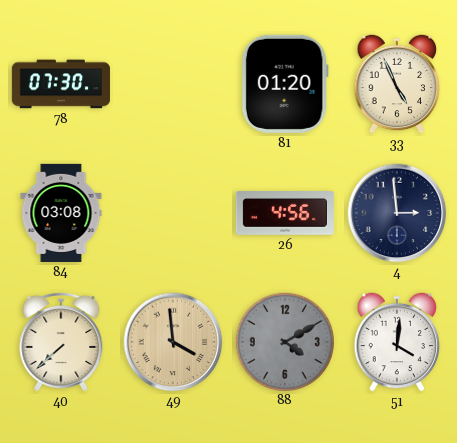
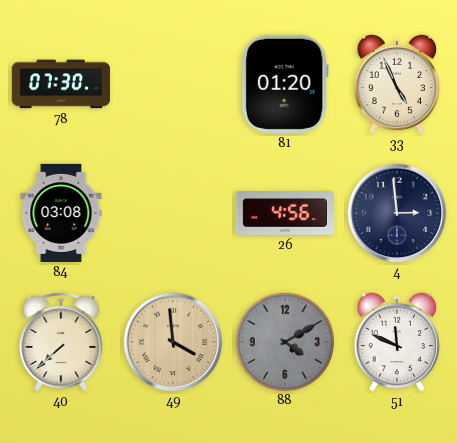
51: 4:01 -> 11:49 (397, 342)
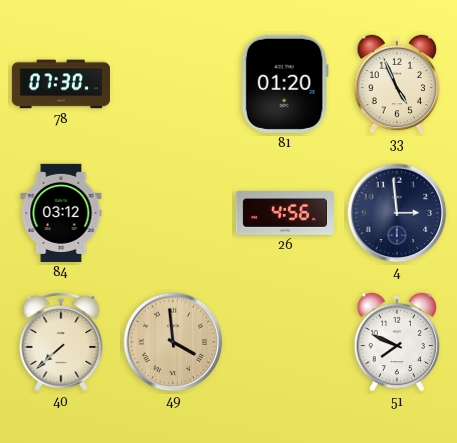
84: 03:08 -> 03:12 (61, 213)
88: 4:10 -> none (284, 341)
51: 11:49 -> 7:49 (397, 342)
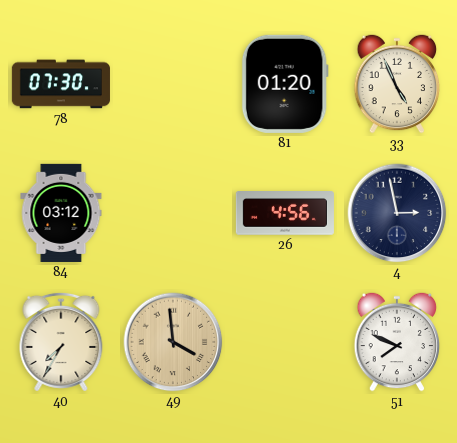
4: 2:59 -> 2:58 (397, 213)
40: 7:38 -> 7:35 (61, 342)
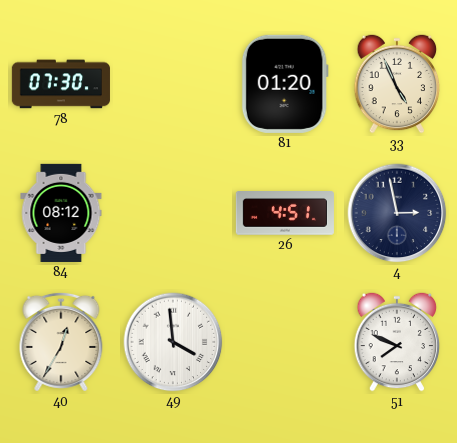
84: 03:12 -> 08:12 (61, 213)
26: 4:56 -> 4:51 (285, 214)
40: 7:35 -> 12:35 (61, 342)
49 dial: champagne -> white (173, 342)
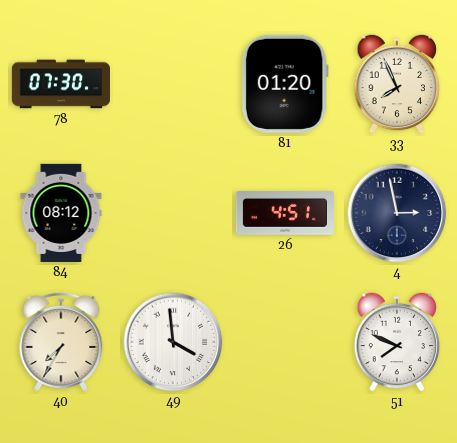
33: 4:56 -> 7:56 (397, 84)
40: 12:35 -> 7:35 (61, 342)
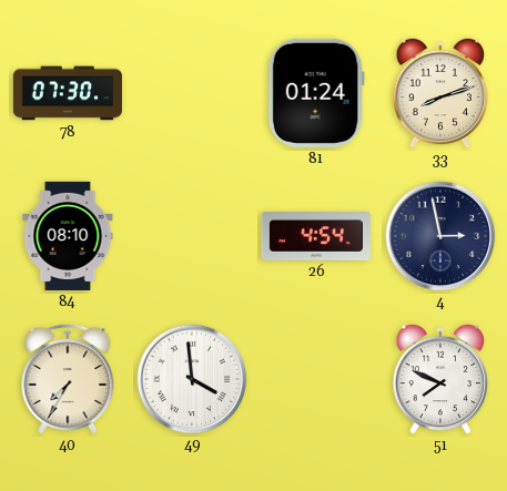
81: 01:20 -> 01:24 (316, 93)
33: 7:56 -> 8:12 (440, 93)
84: 08:12 -> 08:10 (68, 236)
26: 4:51 -> 4:54 (316, 237)
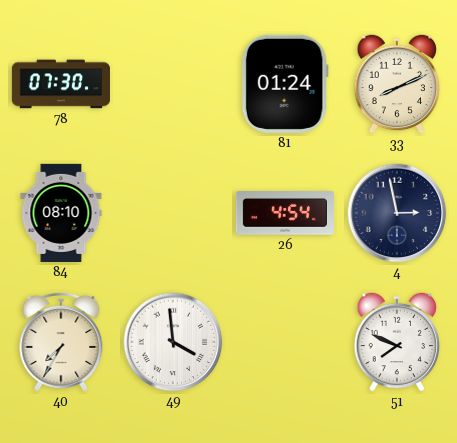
33: 8:12 -> 8:11 (397, 84)
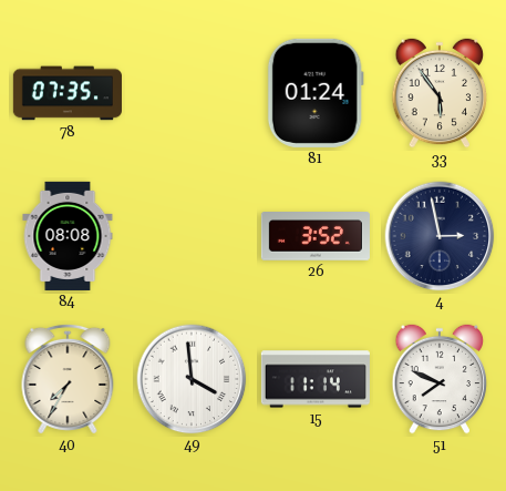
78: 07:30 -> 07:35 (68, 93)
33: 8:11 -> 5:54 (440, 93)
84: 08:10 -> 08:08 (68, 236)
26: 4:54 -> 3:52 (316, 237)
15: none -> 11:14 (316, 379)
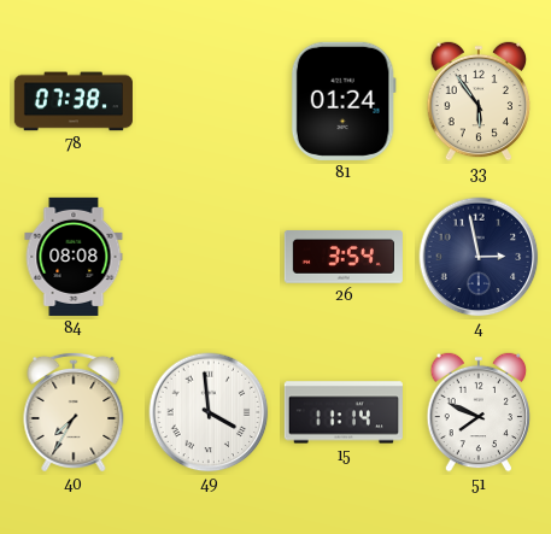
78: 07:35 -> 07:38 (74, 101)
26: 3:52 -> 3:54 (344, 258)
